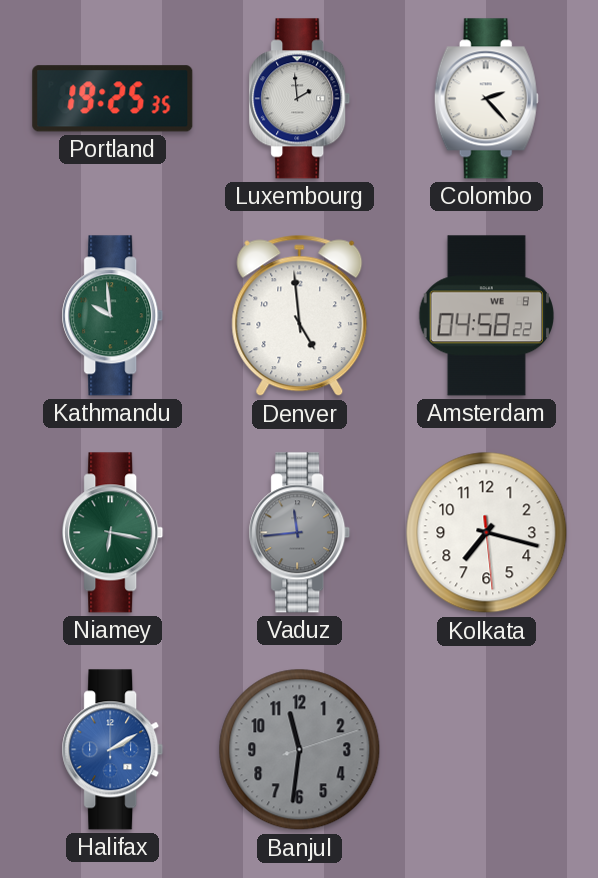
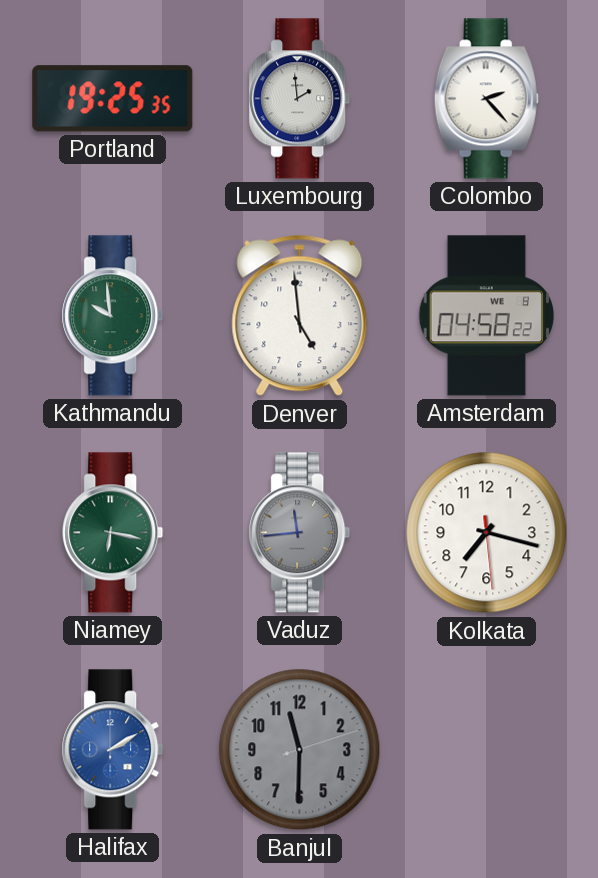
Banjul: 11:31 -> 11:30 (300, 750)
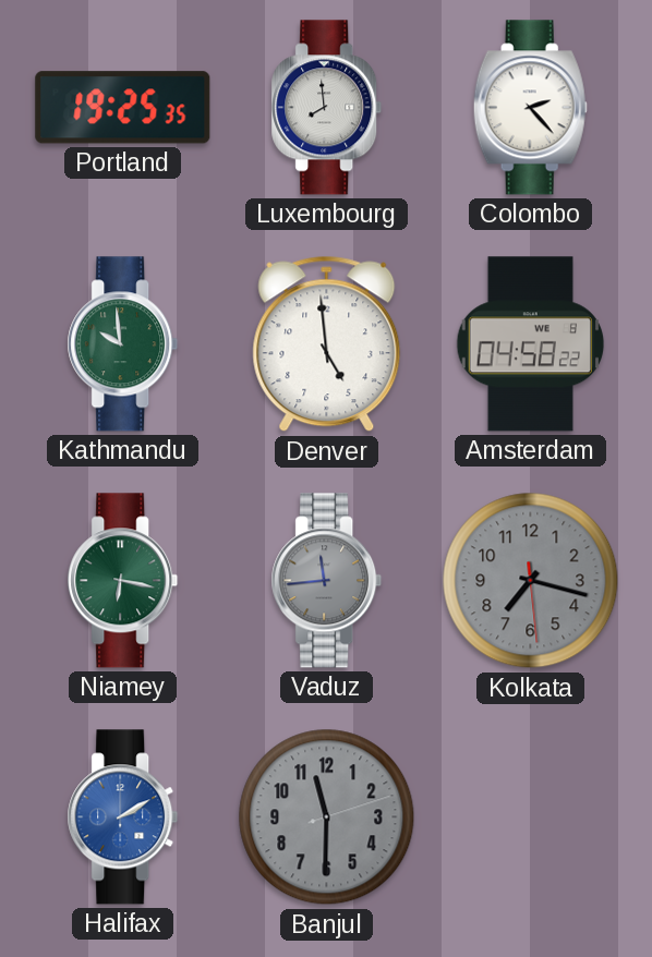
Luxembourg: 1:59 -> 7:59 (327, 108)
Kolkata dial: white -> grey (531, 581)
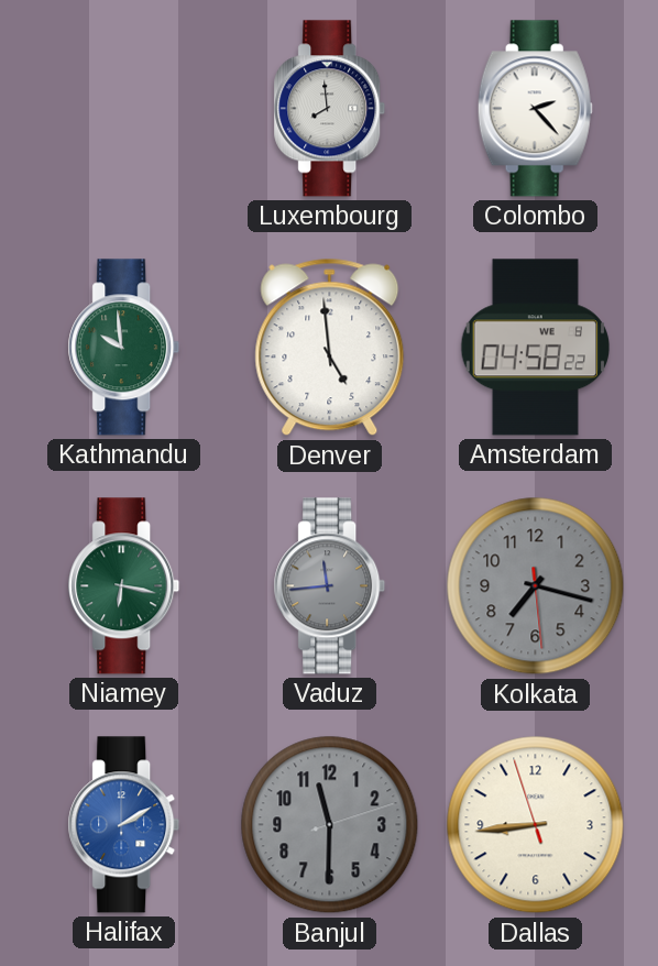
Portland: 19:25 -> none (123, 108)
Dallas: none -> 8:43 (536, 825)
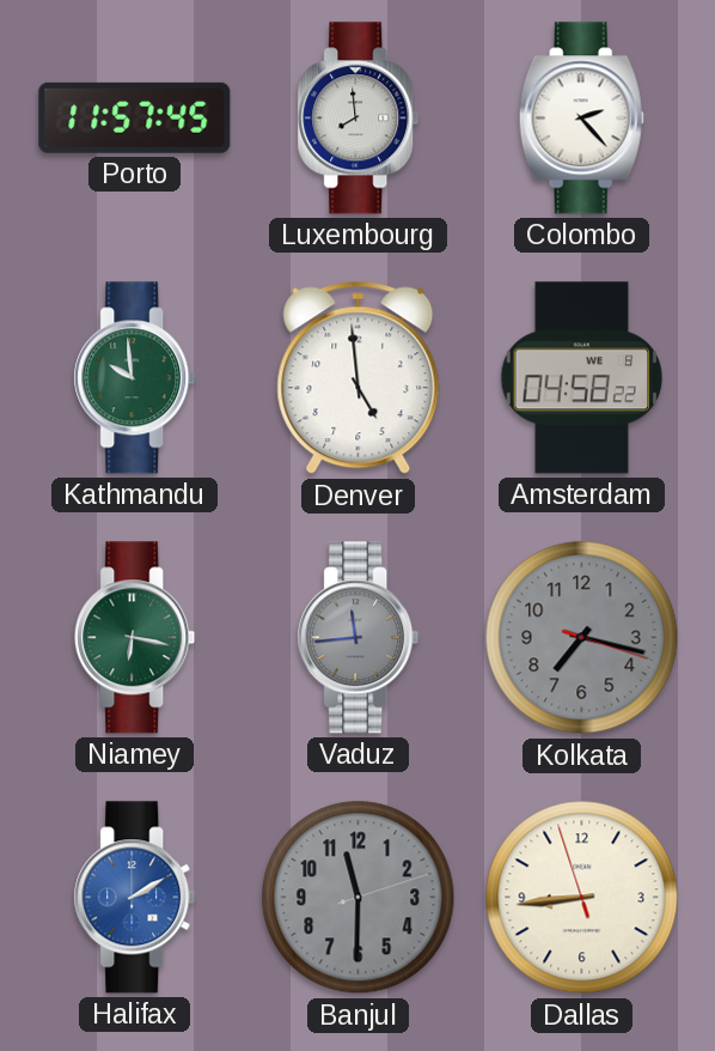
Porto: none -> 11:57 (135, 117)
Kolkata: 7:17:29 -> 7:17:18 (582, 638)
